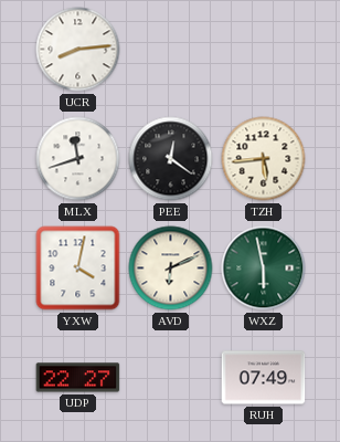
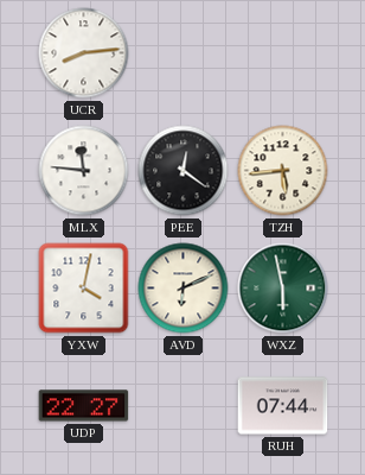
MLX: 11:42 -> 11:46 (84, 171)
RUH: 07:49 -> 07:44 (283, 406)
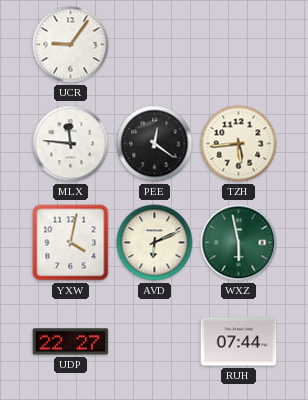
UCR: 8:14 -> 9:06 (71, 45)
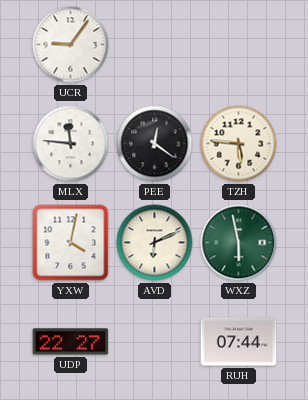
TZH: 5:44 -> 5:46 (239, 144)
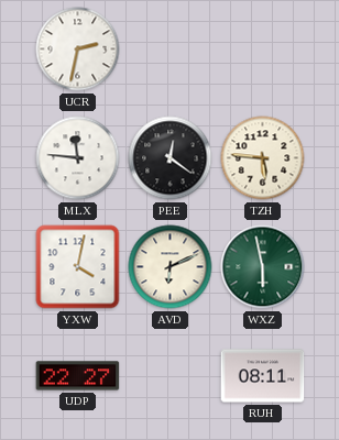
UCR: 9:06 -> 2:32 (78, 50)
RUH: 07:44 -> 08:11 (263, 376)
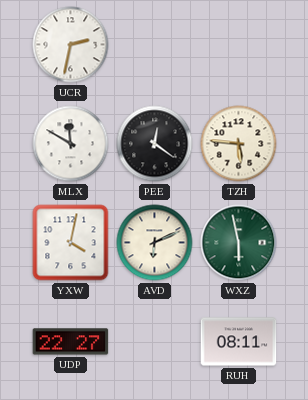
MLX: 11:46 -> 11:50 (71, 144)
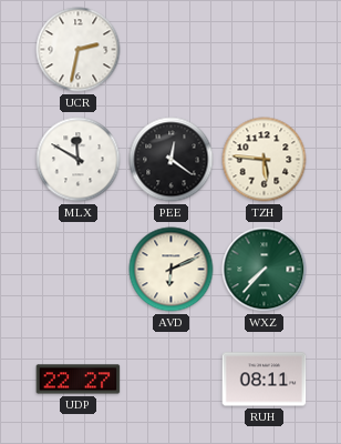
YXW: 4:02 -> none (71, 243)
WXZ: 5:58 -> 7:37 (265, 270)
